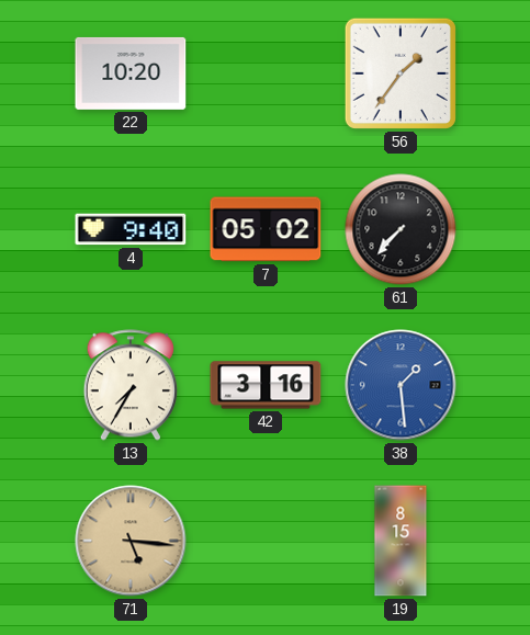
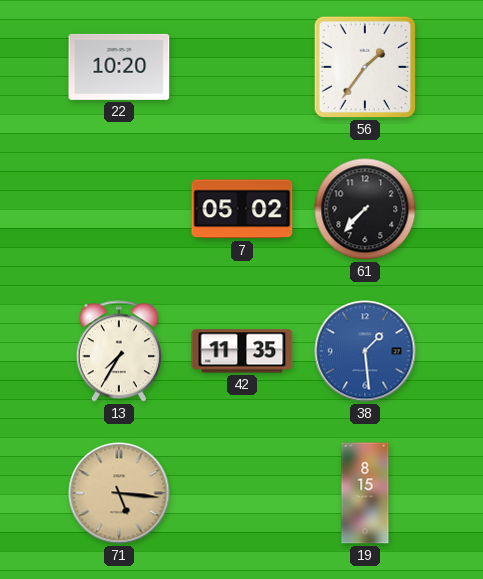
4: 9:40 -> none (131, 229)
42: 3:16 -> 11:35 (242, 351)
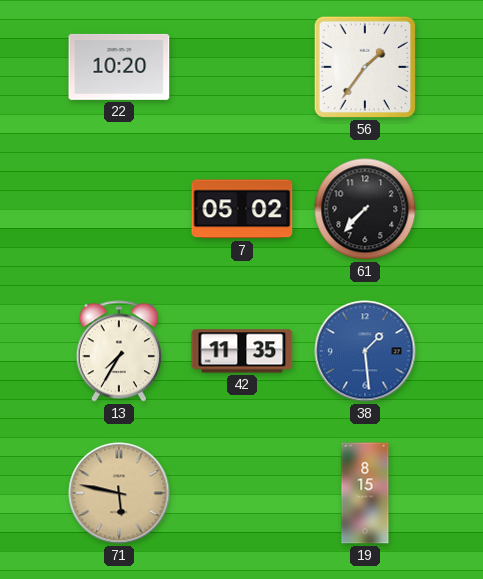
71: 5:16 -> 5:47 (119, 493)
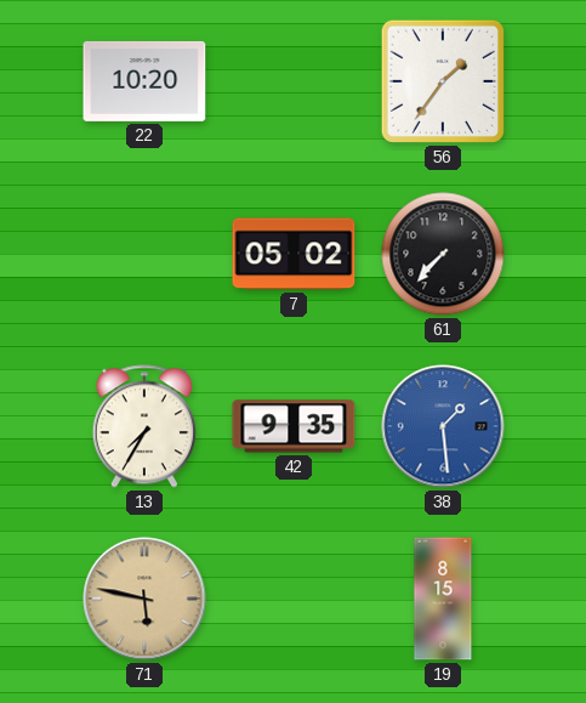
42: 11:35 -> 9:35 (294, 426)
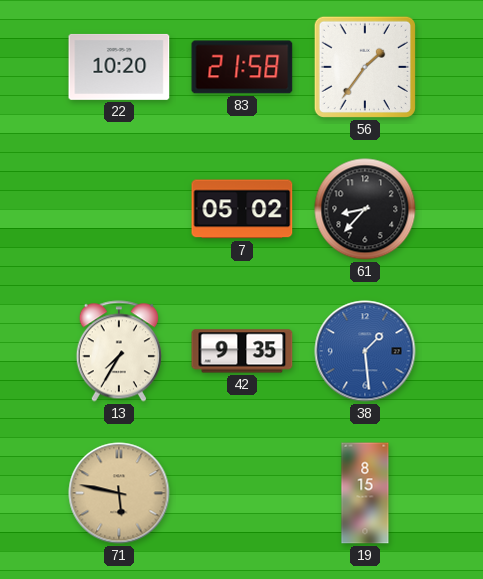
83: none -> 21:58 (242, 67)
61: 7:37 -> 8:37 (365, 209)
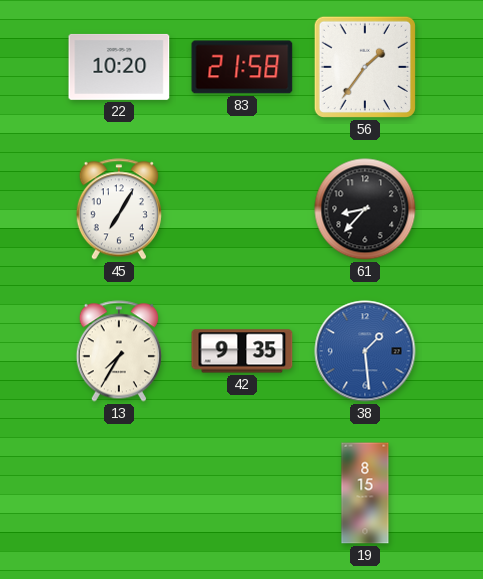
45: none -> 7:05 (119, 209)
7: 05:02 -> none (242, 209)
71: 5:47 -> none (119, 493)
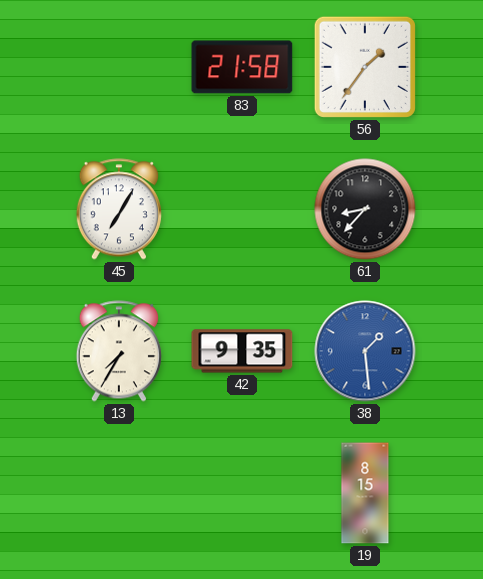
22: 10:20 -> none (119, 67)
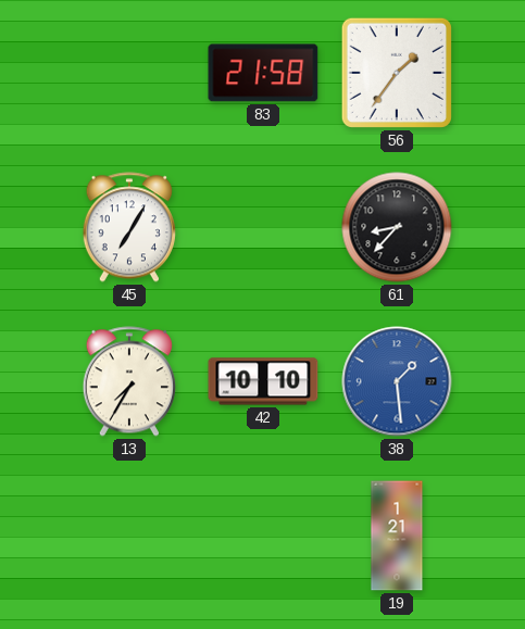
42: 9:35 -> 10:10 (263, 381)
19: 8:15 -> 1:21 (397, 536)
